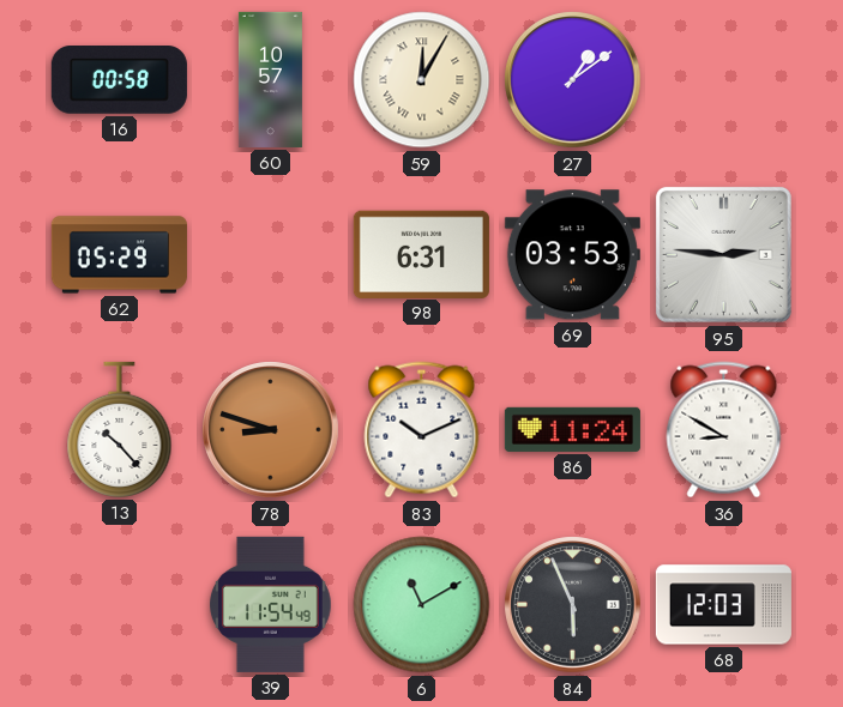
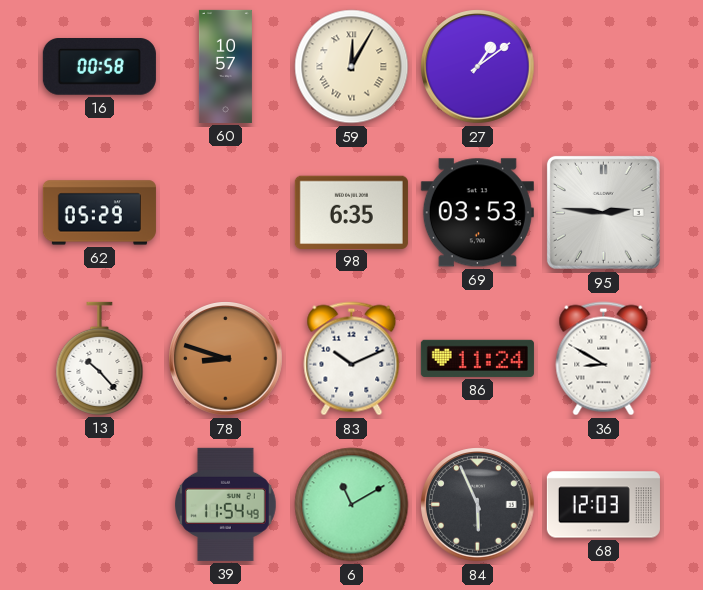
98: 6:31 -> 6:35 (351, 212)
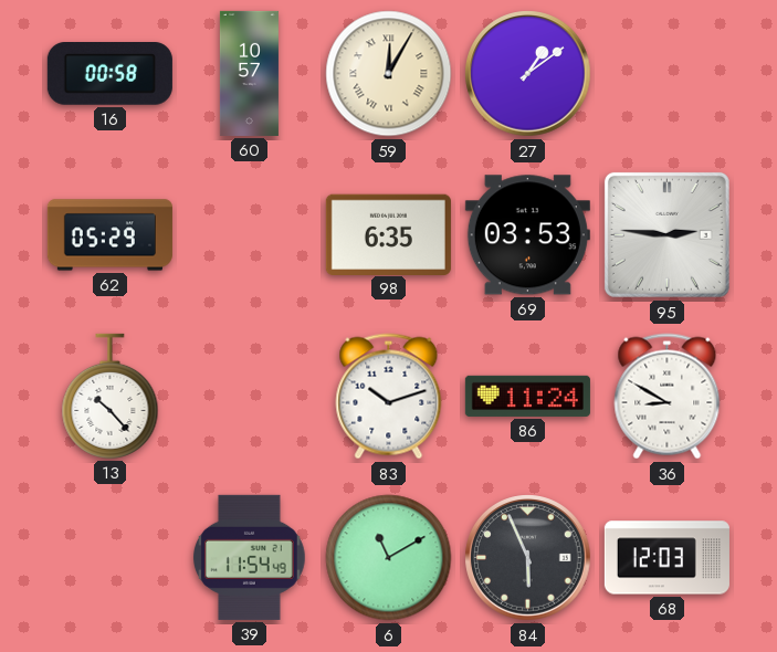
78: 8:48 -> none (226, 359)
83: 10:11 -> 10:12 (389, 397)
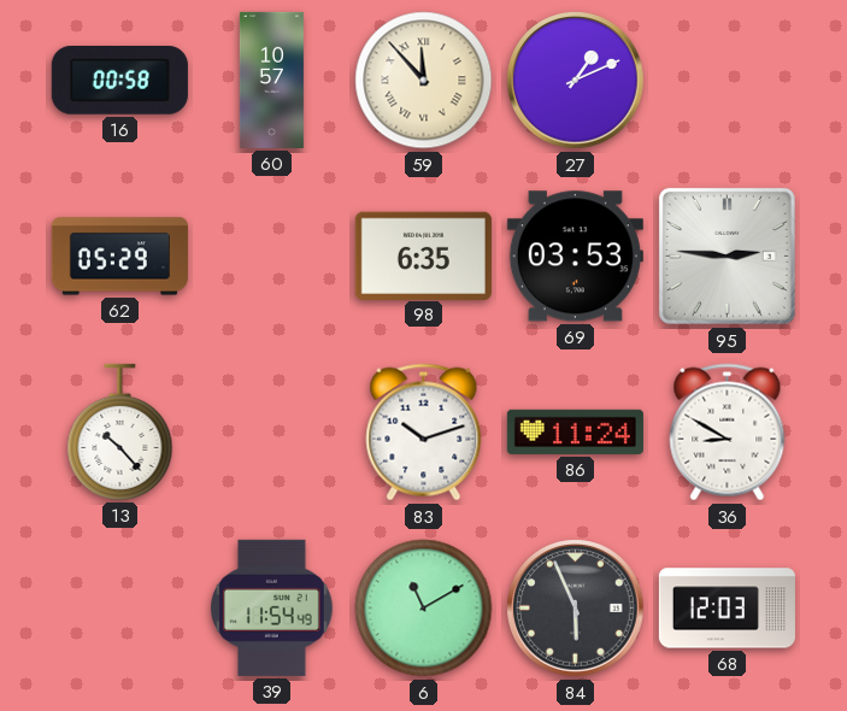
59: 12:05 -> 11:53 (424, 81)
27: 1:09 -> 1:11 (576, 81)
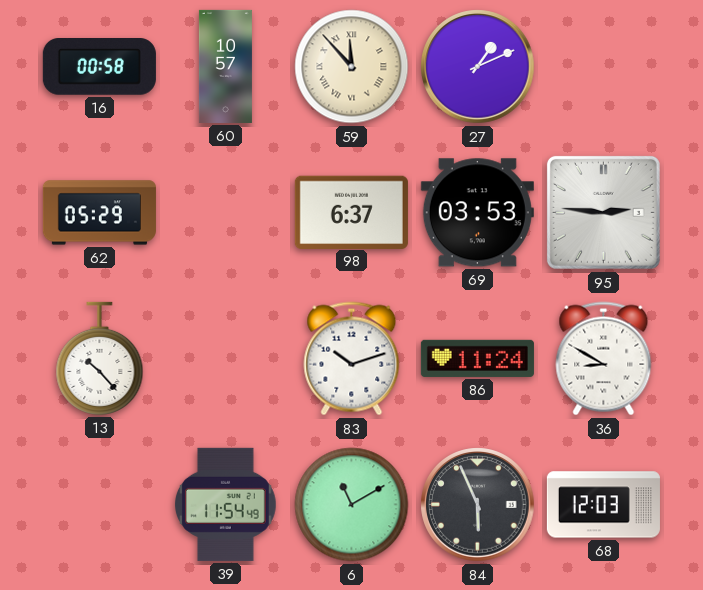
98: 6:35 -> 6:37 (351, 212)
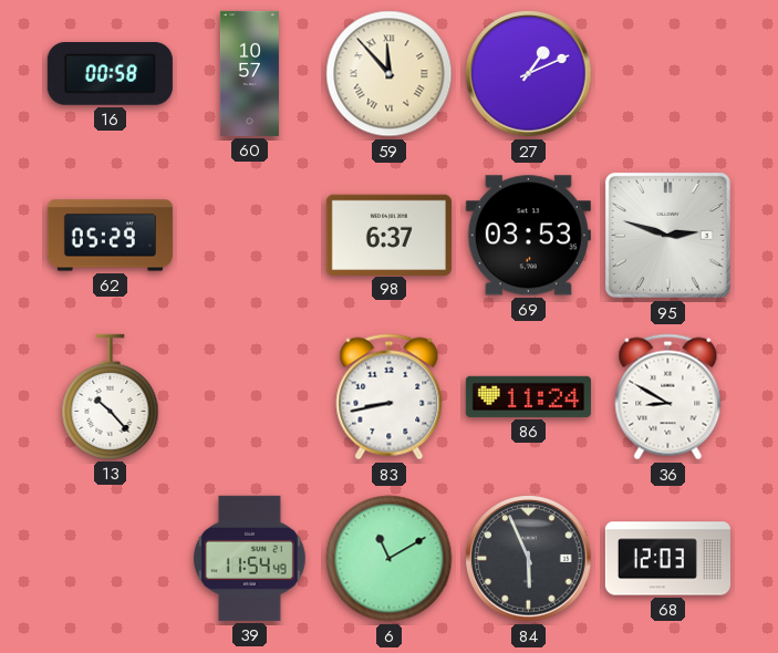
95: 2:46 -> 2:48 (667, 235)
83: 10:12 -> 8:43 (390, 397)
